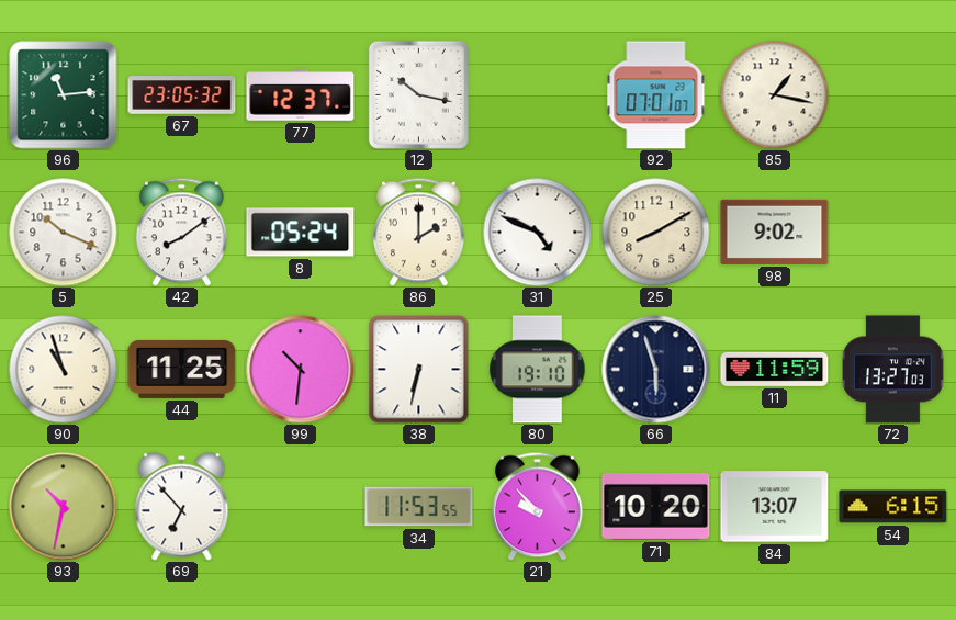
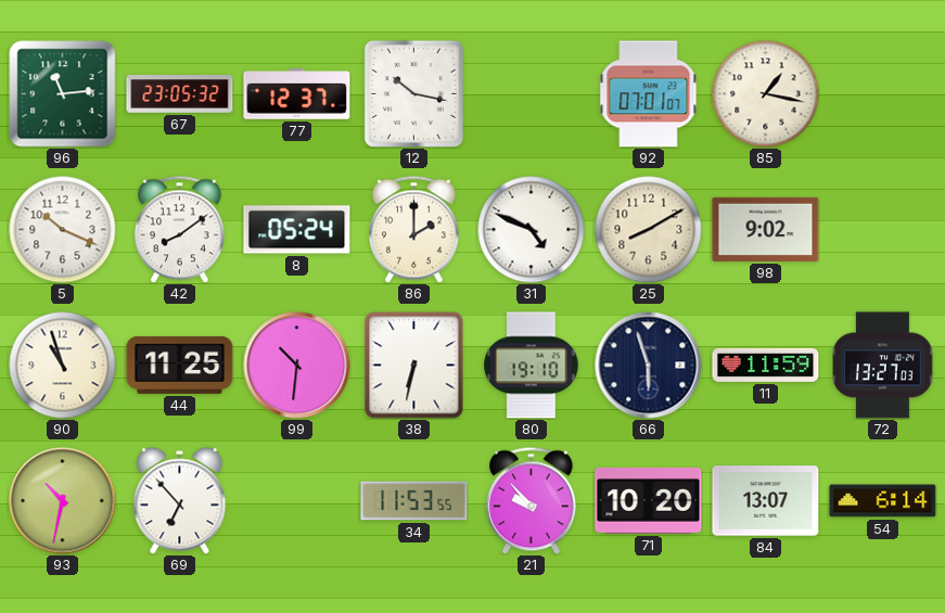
54: 6:15 -> 6:14 (883, 501)
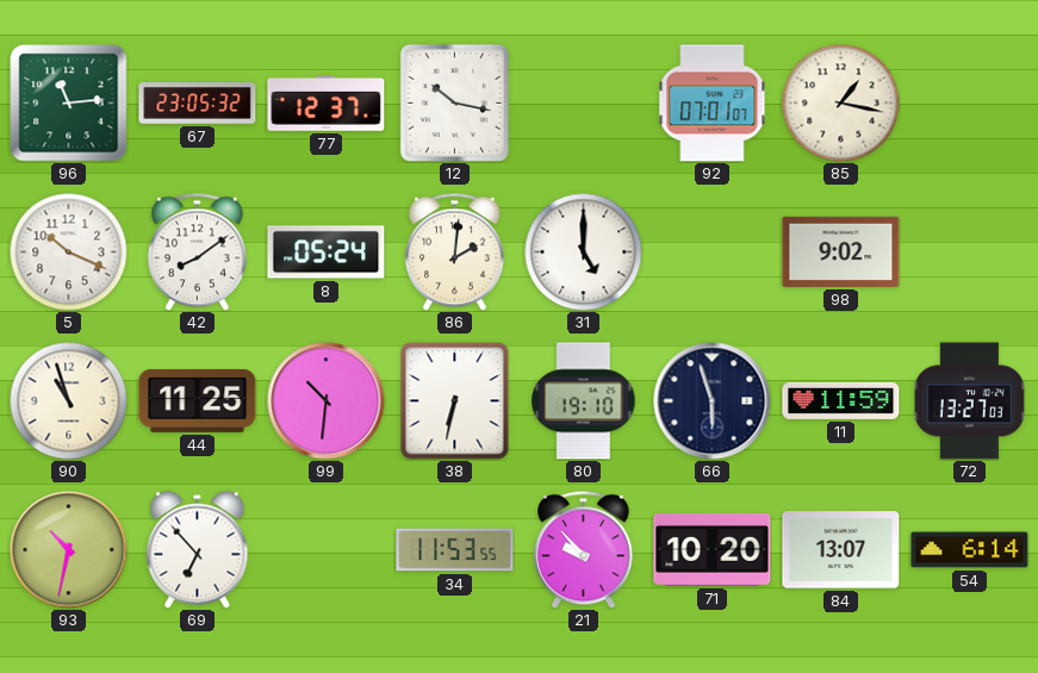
86: 2:00 -> 2:01 (455, 251)
31: 4:49 -> 5:00 (584, 253)
25: 8:10 -> none (649, 230)
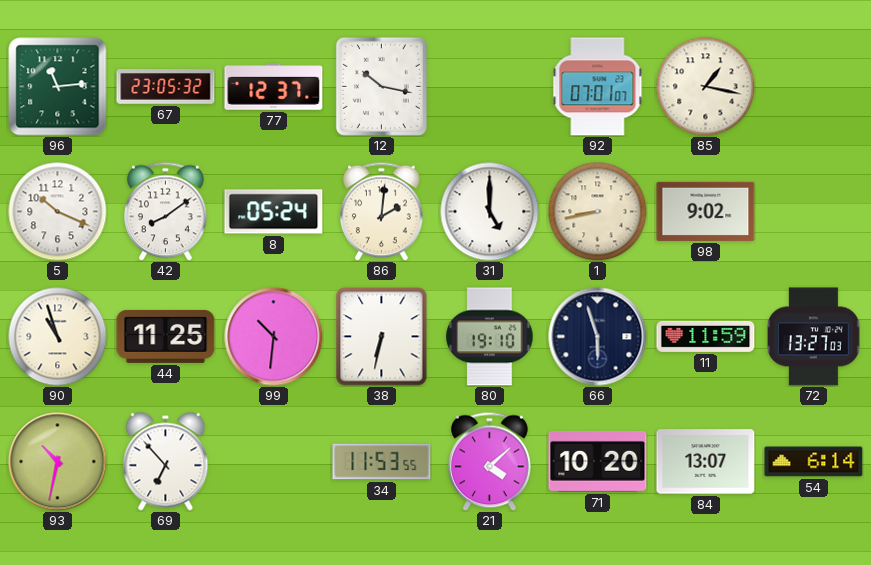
1: none -> 8:43 (598, 212)
21: 9:53 -> 4:08 (490, 461)
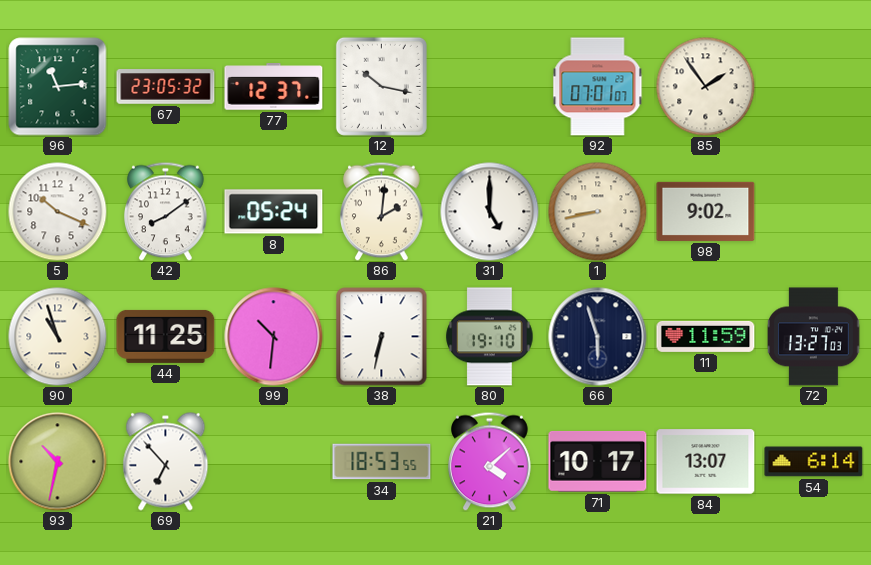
85: 1:17 -> 1:54 (706, 87)
34: 11:53 -> 18:53 (382, 462)
71: 10:20 -> 10:17 (598, 461)
